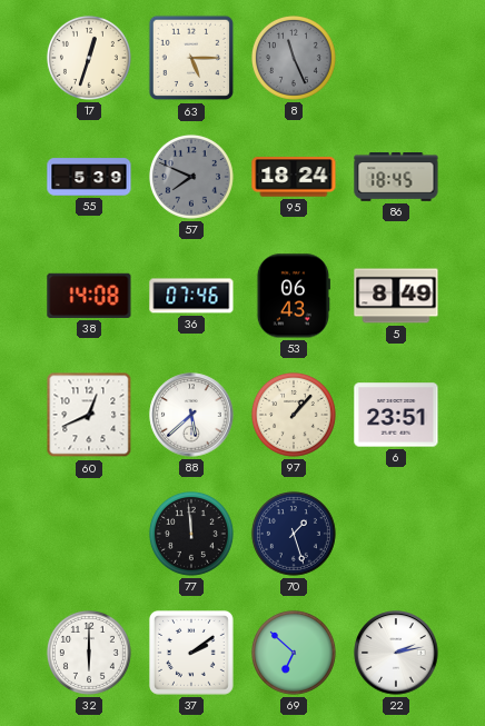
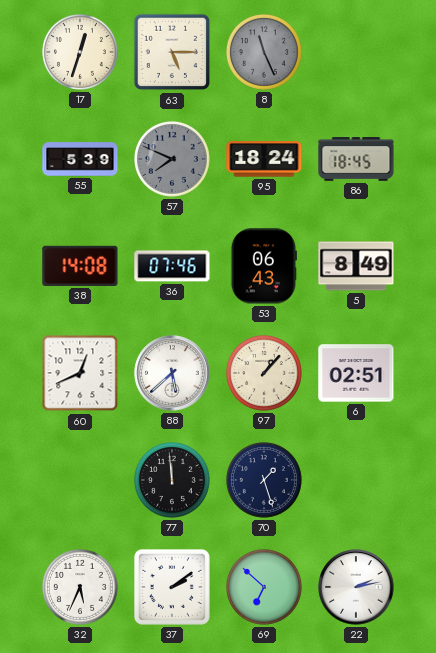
6: 23:51 -> 02:51 (356, 373)
32: 6:00 -> 5:34 (80, 587)
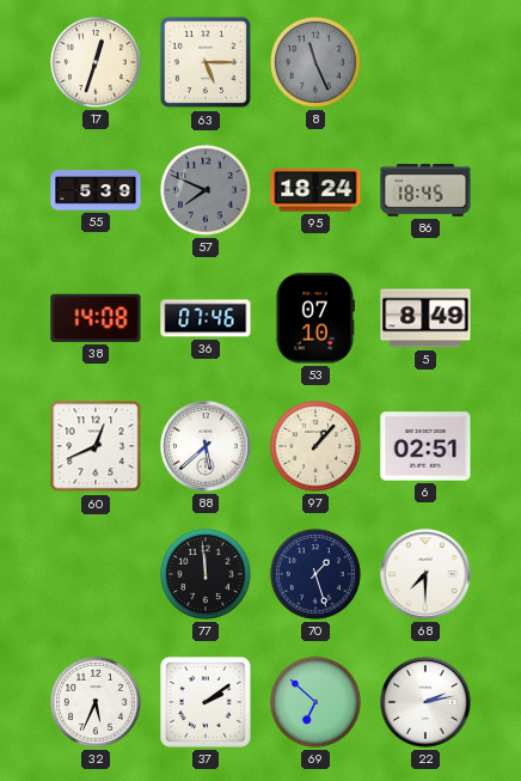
53: 06:43 -> 07:10 (315, 318)
68: none -> 7:30 (425, 574)
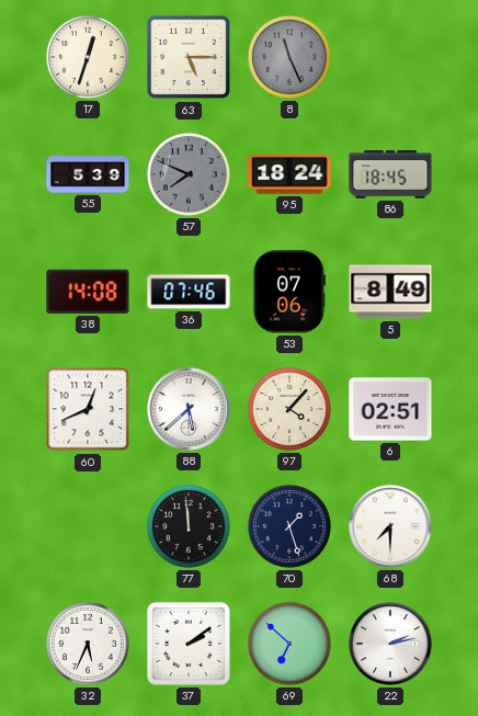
53: 07:10 -> 07:06 (289, 292)
97: 1:07 -> 4:07 (289, 409)
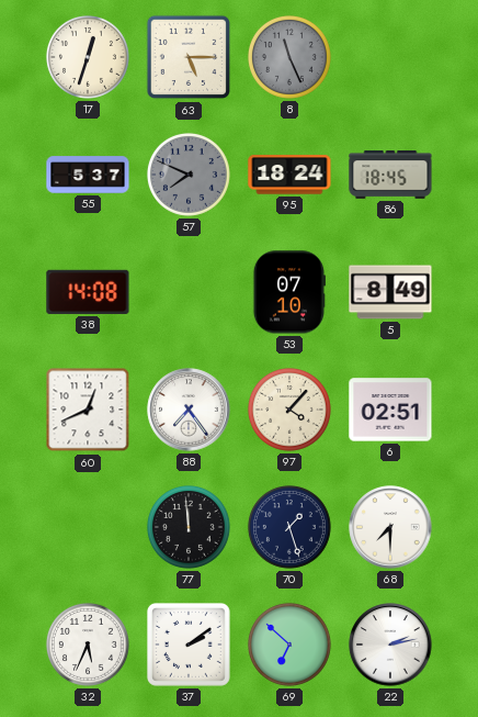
55: 5:39 -> 5:37 (88, 175)
36: 07:46 -> none (189, 292)
53: 07:06 -> 07:10 (289, 292)
88: 5:38 -> 7:24 (189, 410)
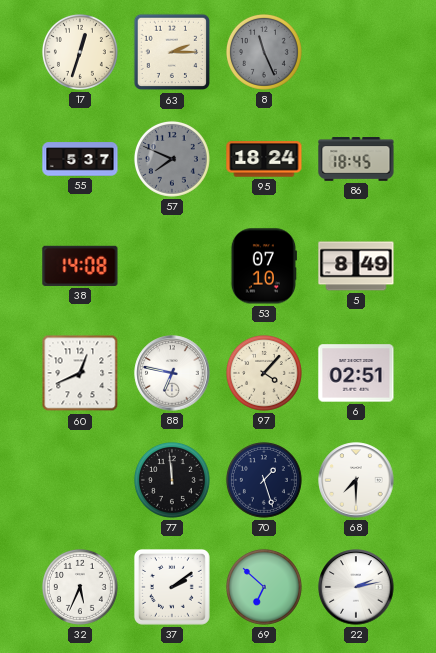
63: 5:15 -> 2:15 (172, 52)
88: 7:24 -> 6:47 (172, 373)
